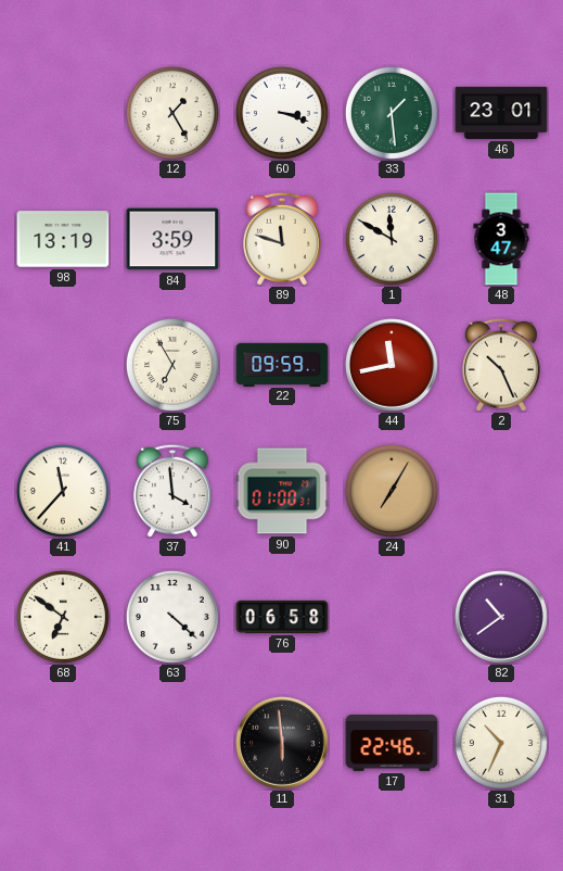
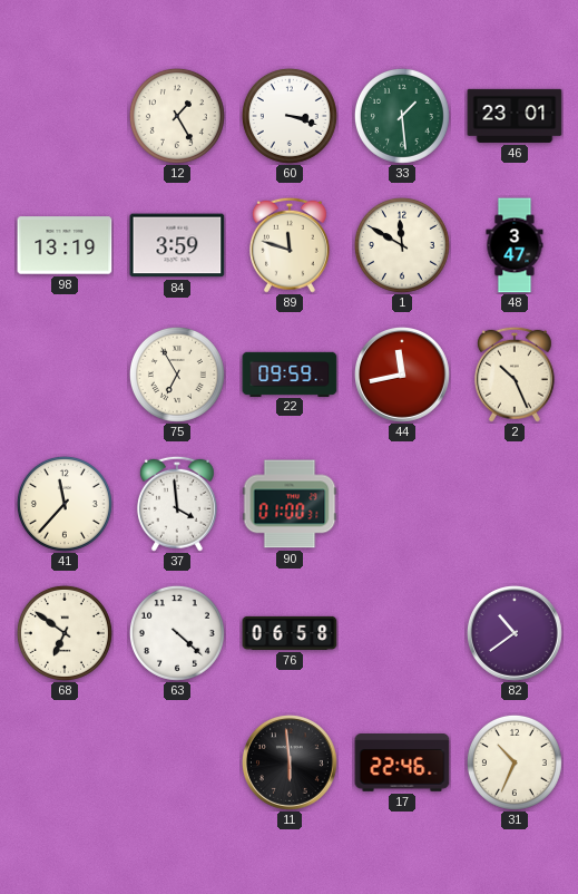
24: 7:05 -> none (392, 491)
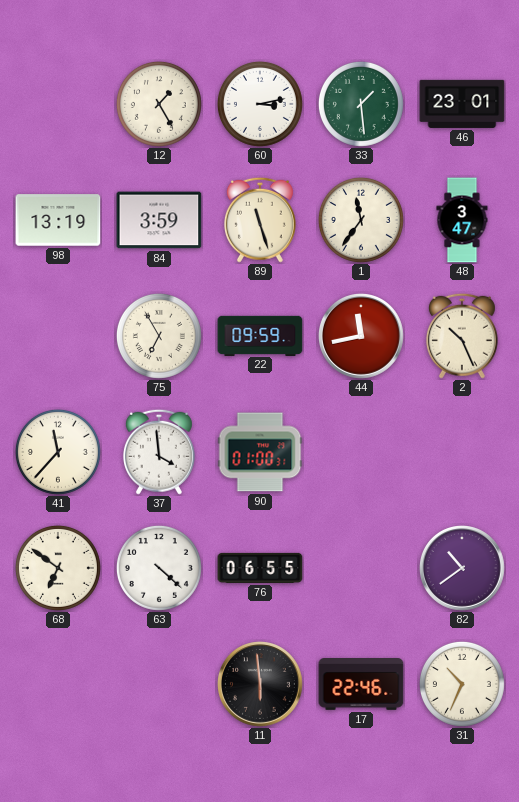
60: 3:18 -> 3:13 (260, 104)
89: 11:48 -> 11:27 (260, 220)
1: 11:50 -> 11:36 (361, 220)
76: 06:58 -> 06:55 (260, 568)
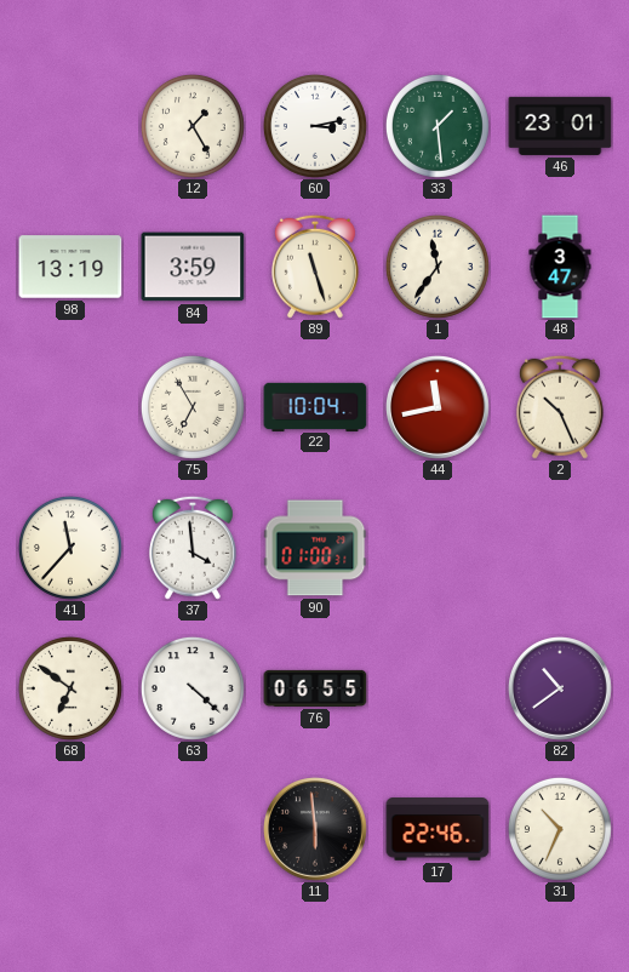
22: 09:59 -> 10:04 (315, 406)
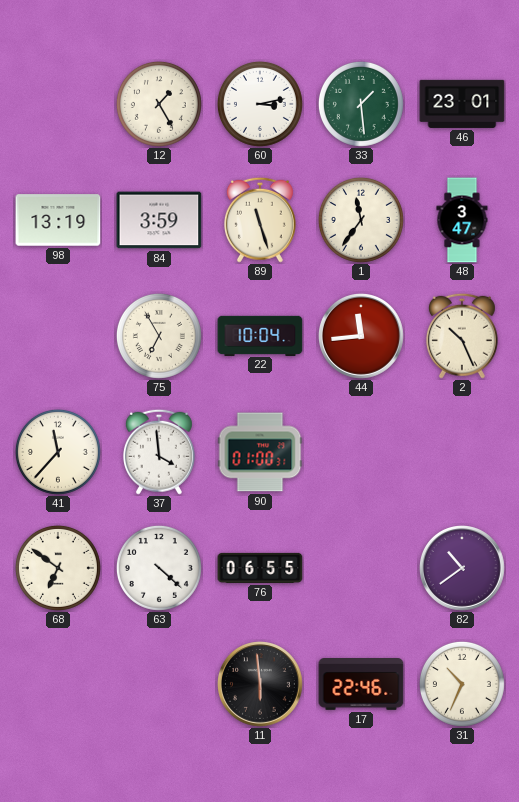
44: 11:43 -> 11:44 (362, 337)
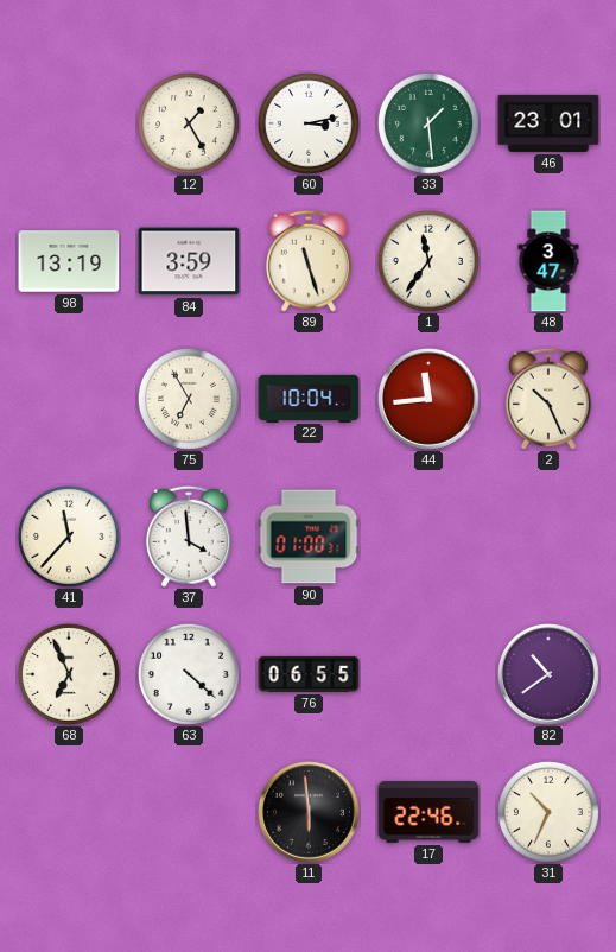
68: 6:51 -> 6:56 (69, 674)
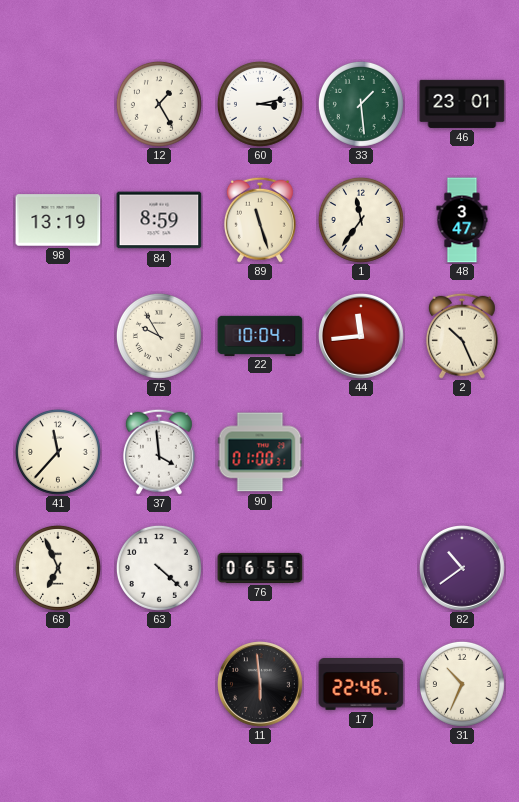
84: 3:59 -> 8:59 (159, 220)
75: 6:55 -> 9:55 (159, 336)
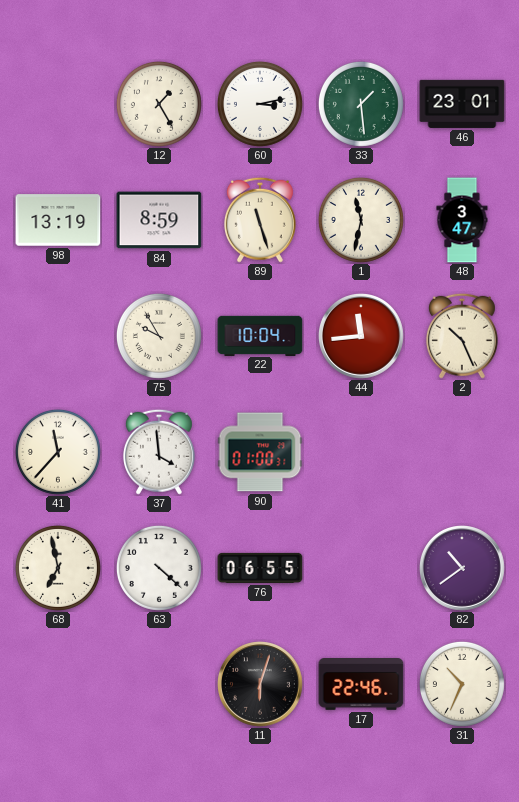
1: 11:36 -> 11:32 (361, 220)
68: 6:56 -> 6:58 (58, 568)
11: 5:59 -> 6:03 (261, 685)
